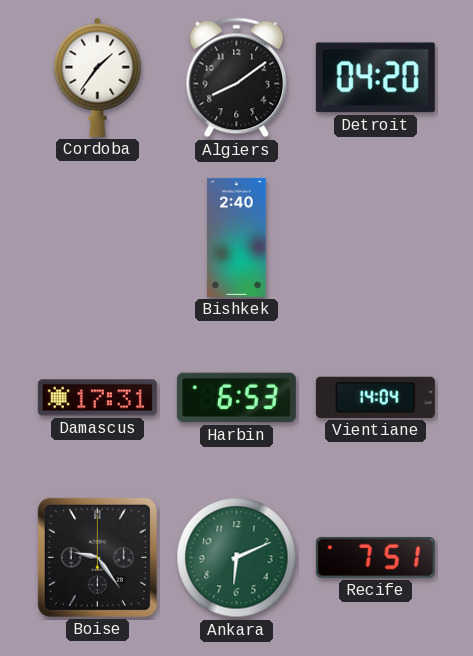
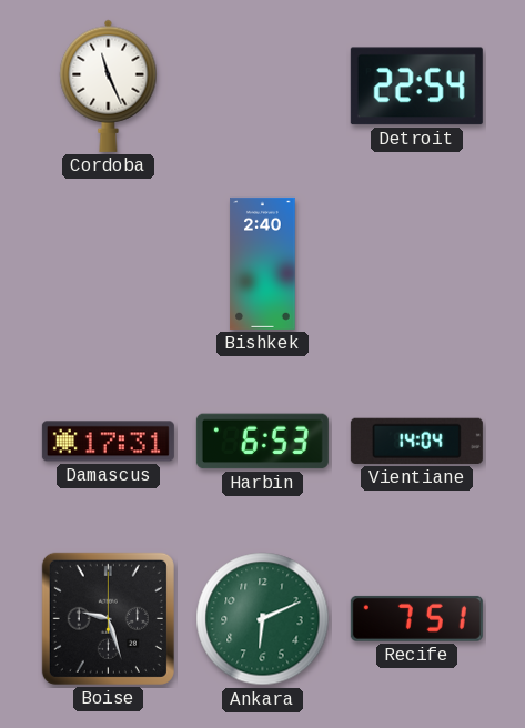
Cordoba: 1:36 -> 11:26 (109, 85)
Algiers: 8:09 -> none (237, 78)
Detroit: 04:20 -> 22:54 (416, 87)
Boise: 9:24 -> 9:27 (108, 618)
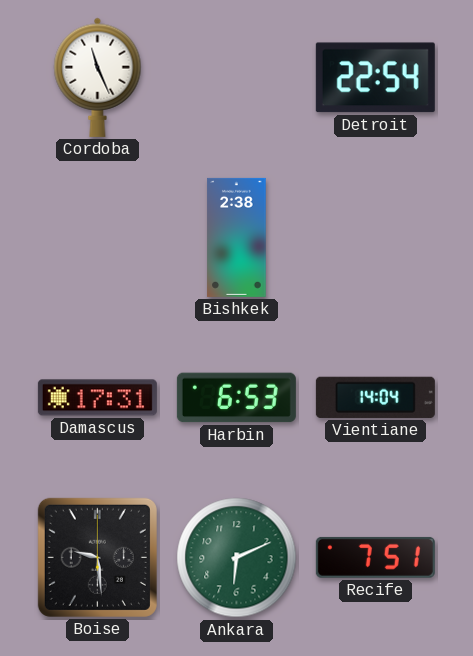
Bishkek: 2:40 -> 2:38 (237, 237)
Boise: 9:27 -> 9:29 (97, 557)
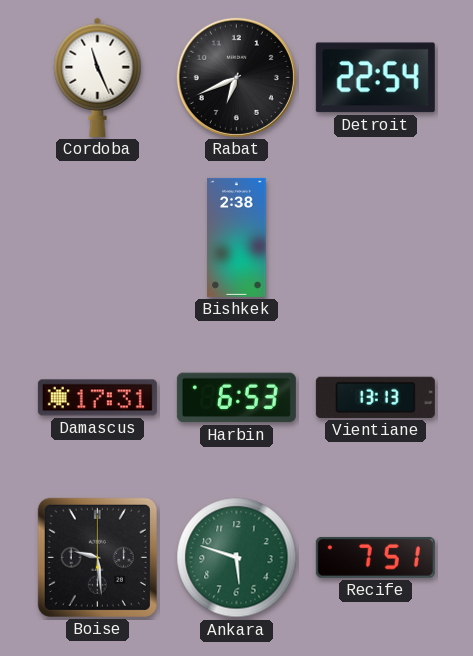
Rabat: none -> 6:41 (236, 77)
Vientiane: 14:04 -> 13:13 (375, 397)
Ankara: 6:11 -> 5:48 (237, 558)
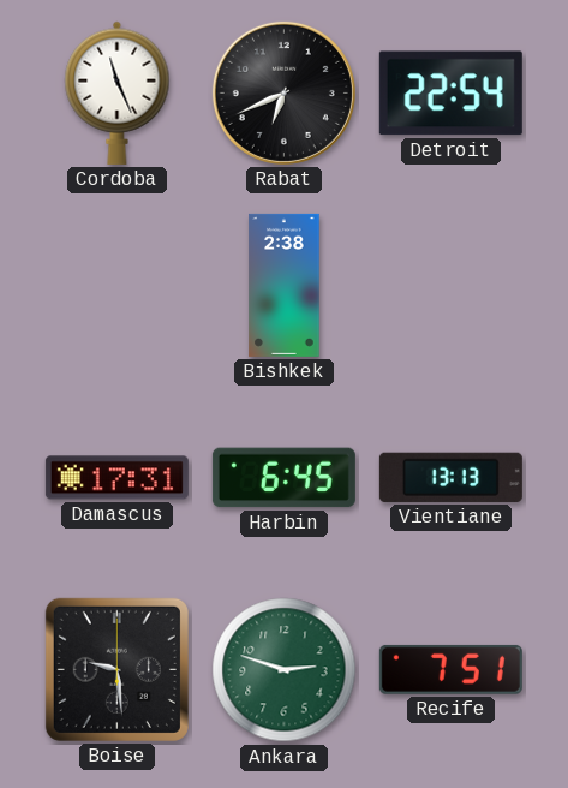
Harbin: 6:53 -> 6:45 (283, 478)
Ankara: 5:48 -> 2:48 (285, 670)
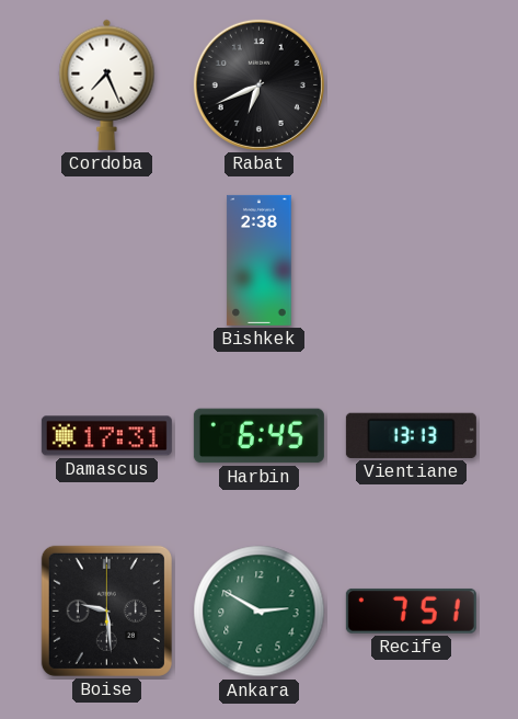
Cordoba: 11:26 -> 7:26 (107, 84)
Detroit: 22:54 -> none (450, 94)
Ankara: 2:48 -> 2:50 (260, 612)
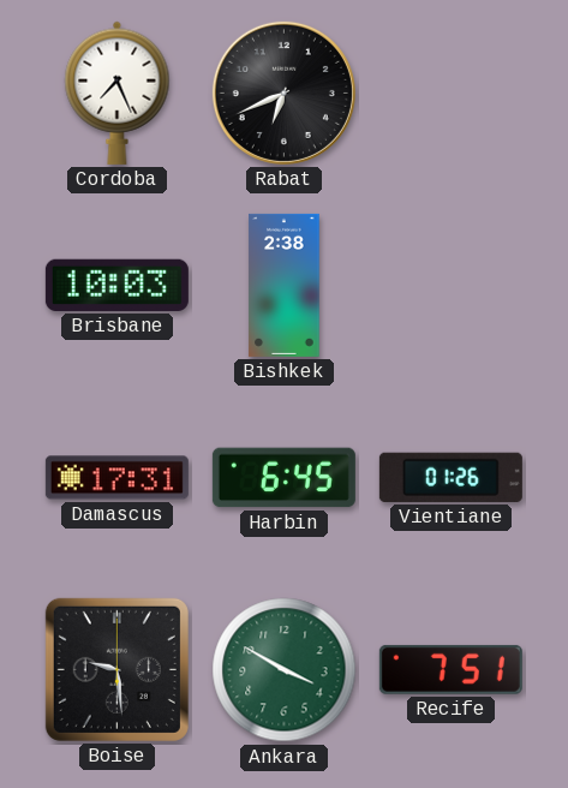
Brisbane: none -> 10:03 (116, 285)
Vientiane: 13:13 -> 01:26 (450, 477)
Ankara: 2:50 -> 3:50 (285, 670)
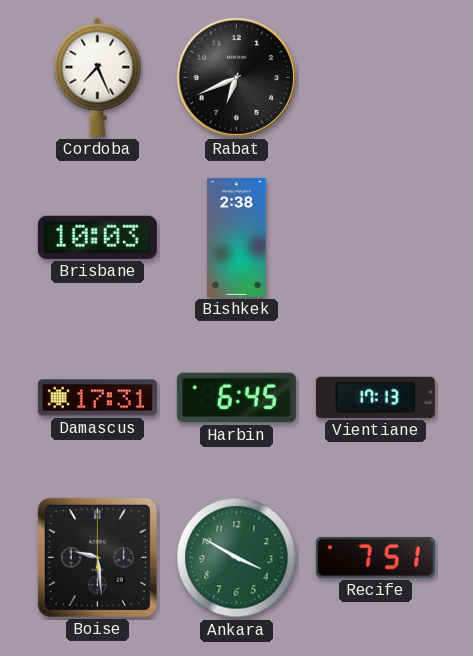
Vientiane: 01:26 -> 17:13 (375, 397)
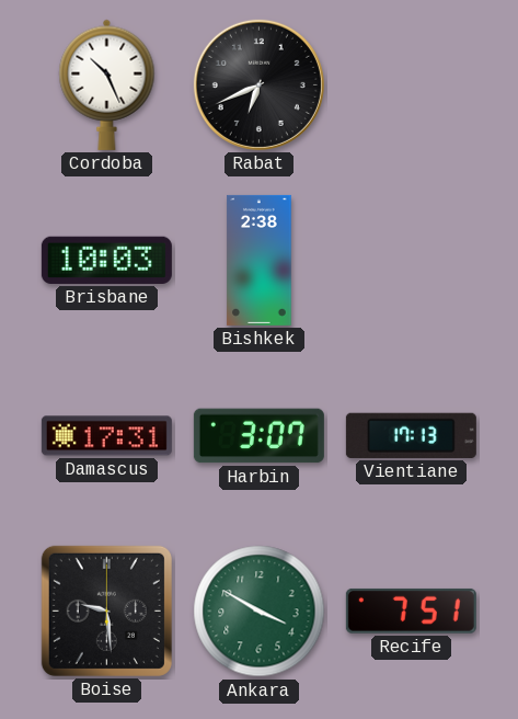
Cordoba: 7:26 -> 10:26 (107, 84)
Harbin: 6:45 -> 3:07 (258, 436)
